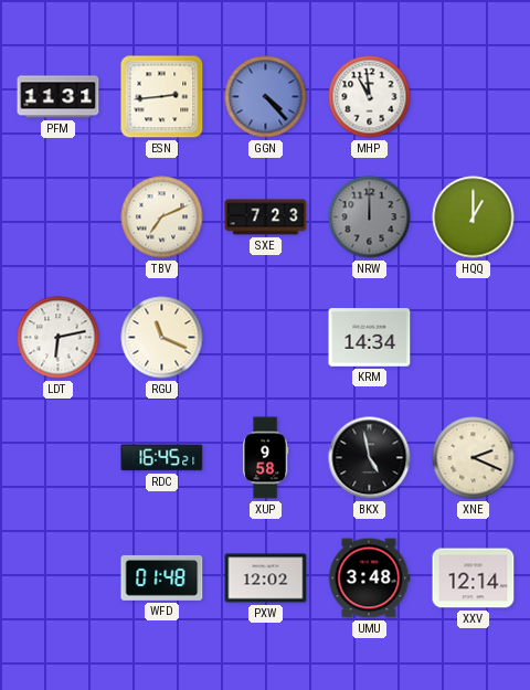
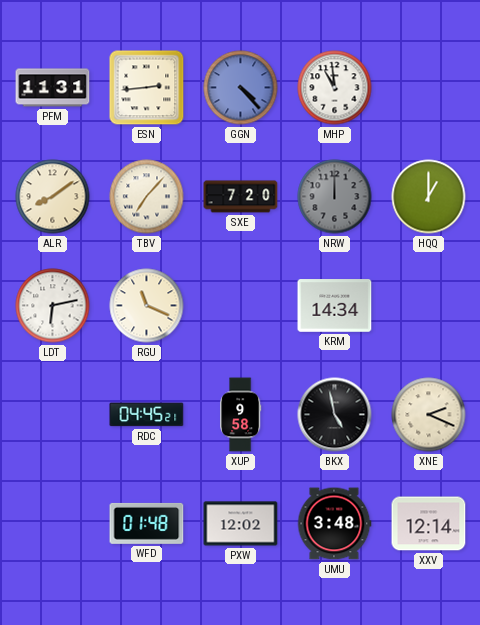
ALR: none -> 8:09 (53, 197)
TBV: 7:11 -> 7:07 (147, 197)
SXE: 7:23 -> 7:20 (241, 197)
RDC: 16:45 -> 04:45 (147, 415)
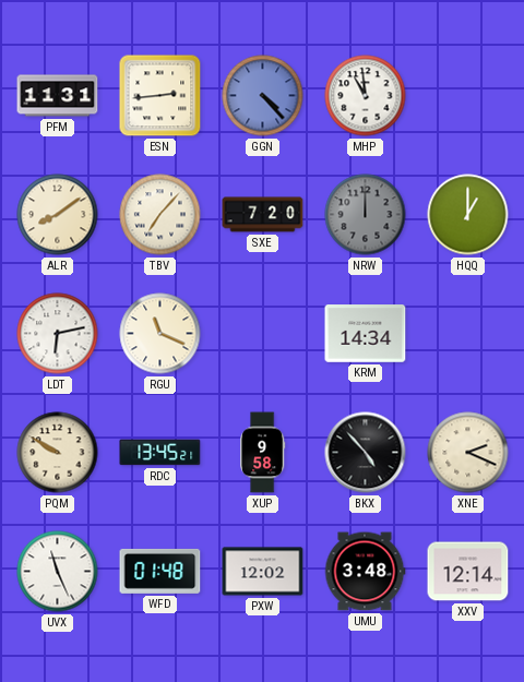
PQM: none -> 9:50 (58, 453)
RDC: 04:45 -> 13:45 (160, 453)
BKX: 4:58 -> 4:53 (366, 453)
UVX: none -> 11:26 (58, 572)
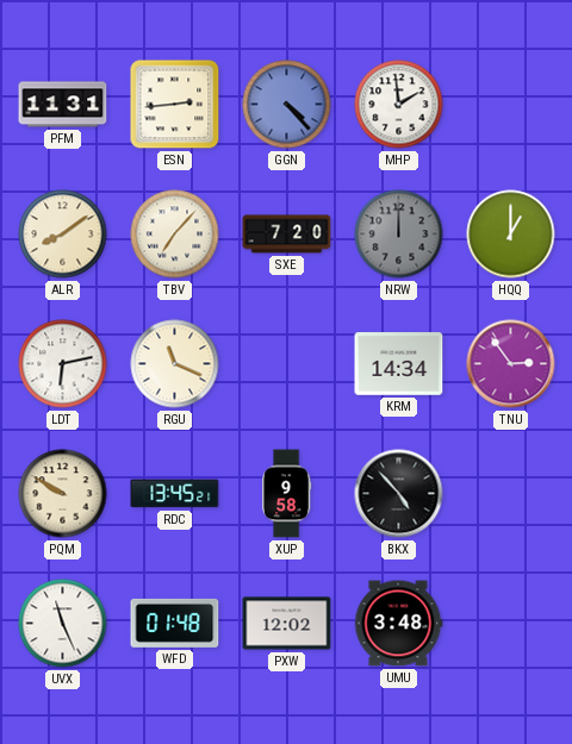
MHP: 10:59 -> 1:59 (399, 105)
TNU: none -> 2:54 (511, 364)
XNE: 2:19 -> none (468, 453)
XXV: 12:14 -> none (468, 572)
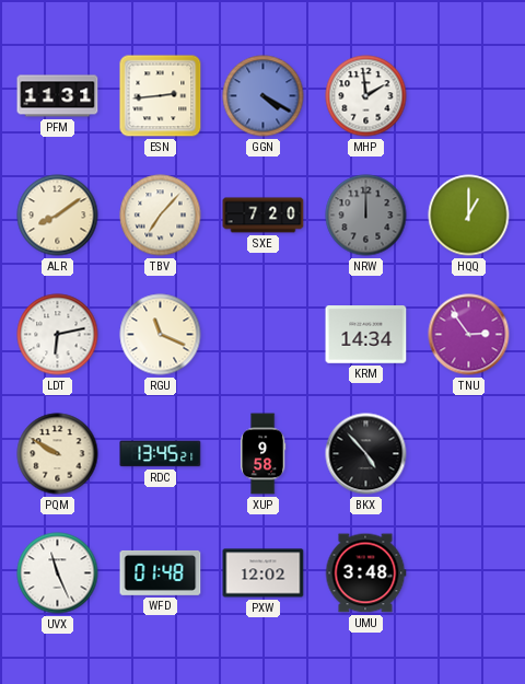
GGN: 4:23 -> 4:20 (264, 96)
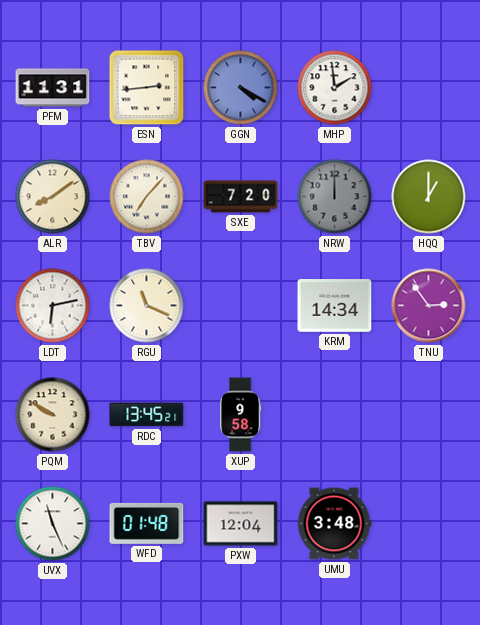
BKX: 4:53 -> none (366, 454)
PXW: 12:02 -> 12:04 (241, 524)
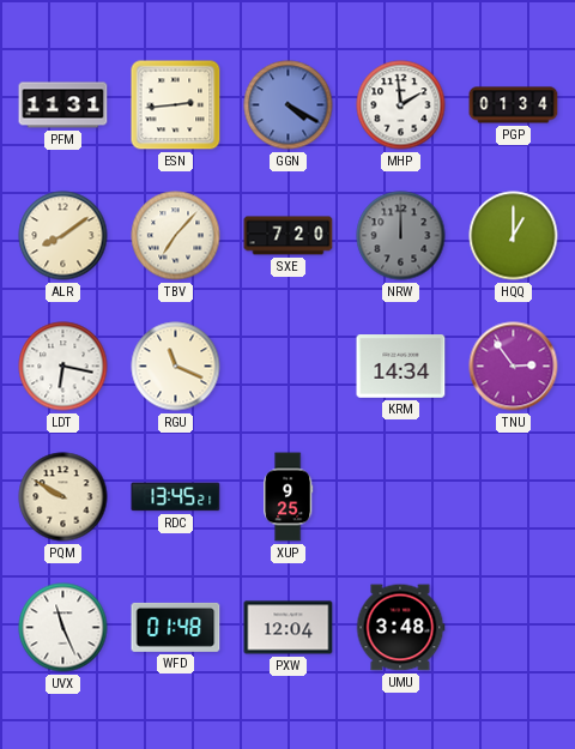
PGP: none -> 01:34 (514, 105)
LDT: 6:13 -> 6:17 (63, 367)
XUP: 9:58 -> 9:25 (289, 497)
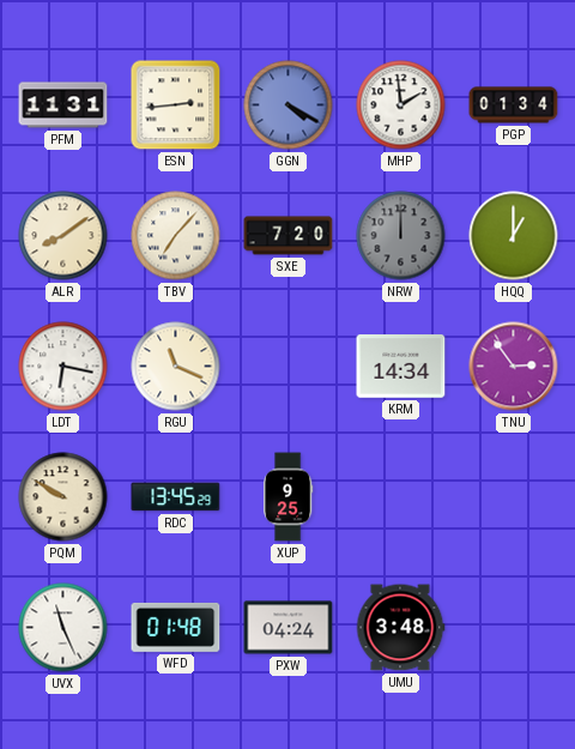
RDC: 13:45:21 -> 13:45:29 (176, 497)
PXW: 12:04 -> 04:24 (289, 628)
